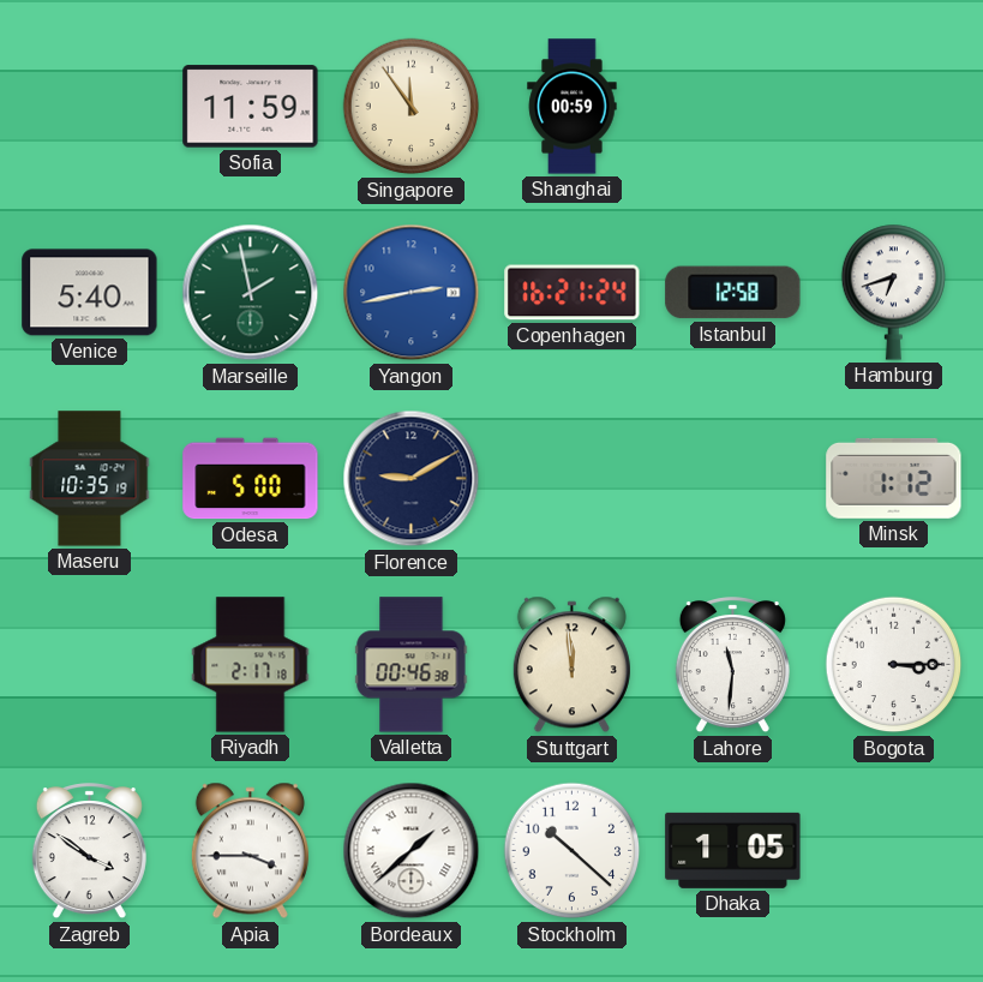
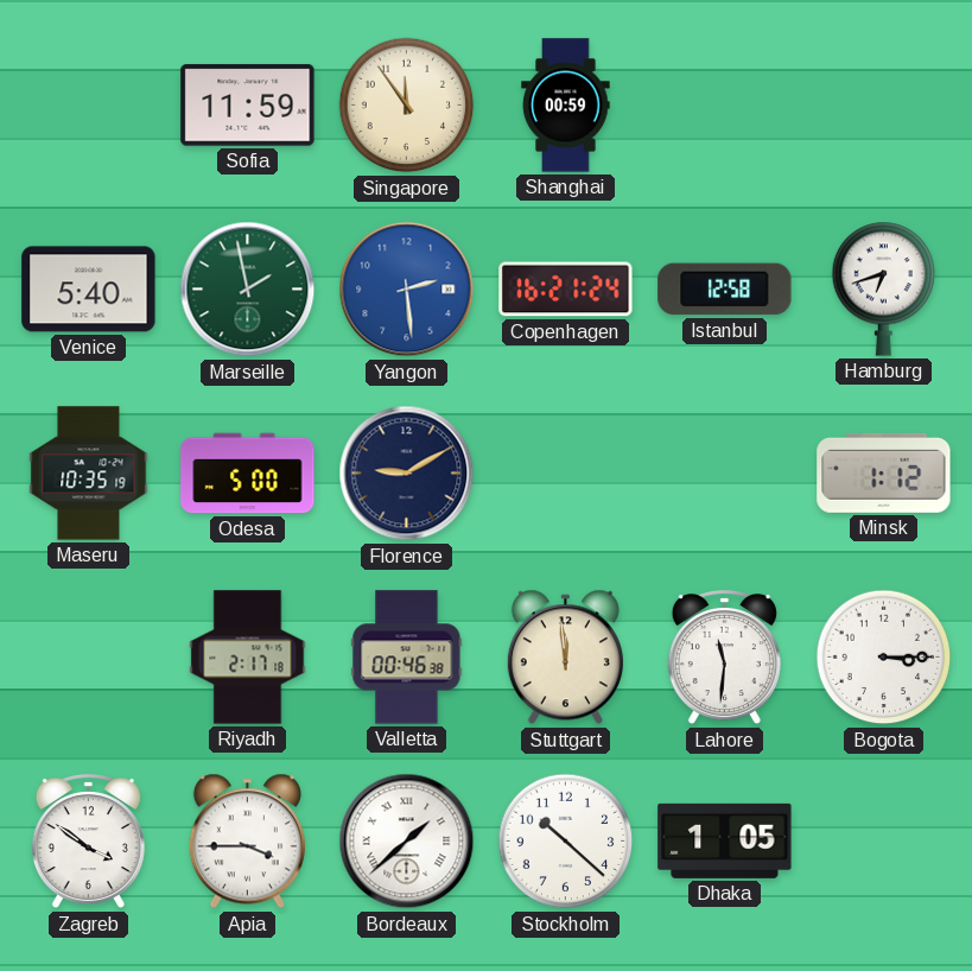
Yangon: 2:43 -> 2:29 (407, 290)
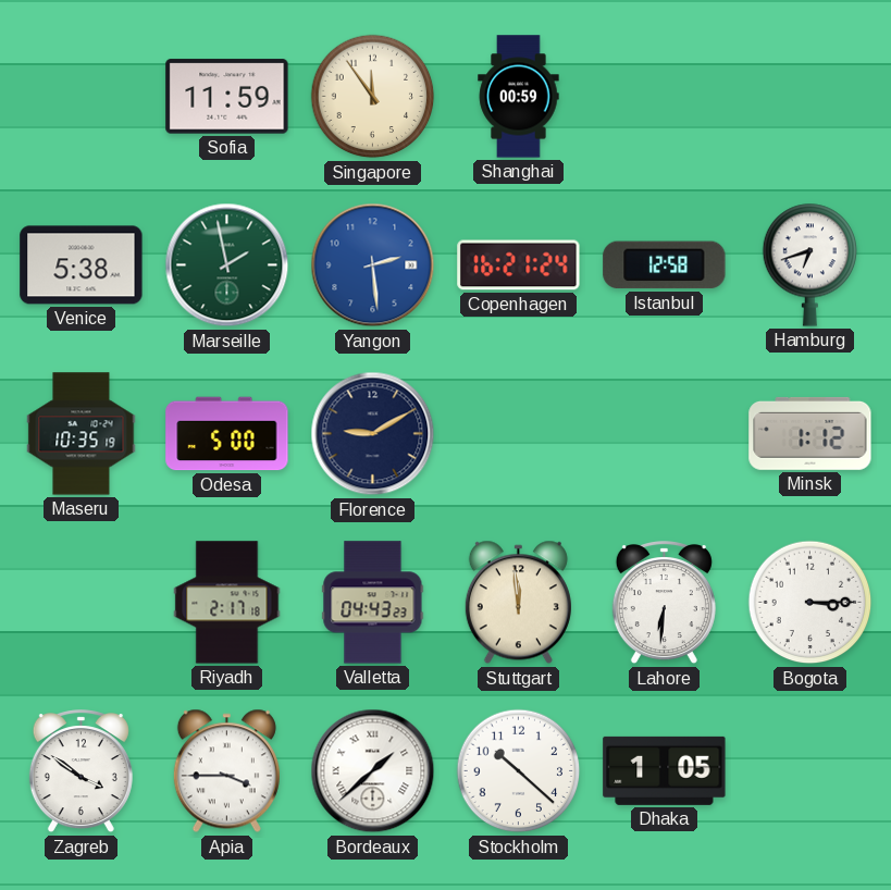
Venice: 5:40 -> 5:38 (82, 265)
Valletta: 00:46 -> 04:43 (373, 603)
Lahore: 11:31 -> 6:31 (664, 603)
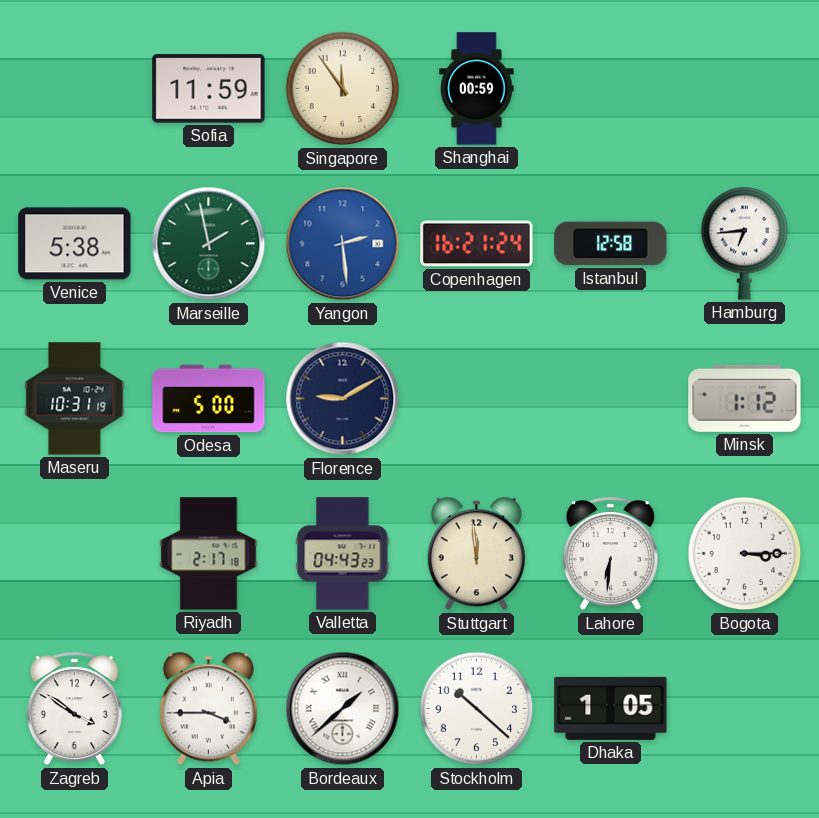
Hamburg: 6:42 -> 6:44 (745, 243)
Maseru: 10:35 -> 10:31 (75, 399)
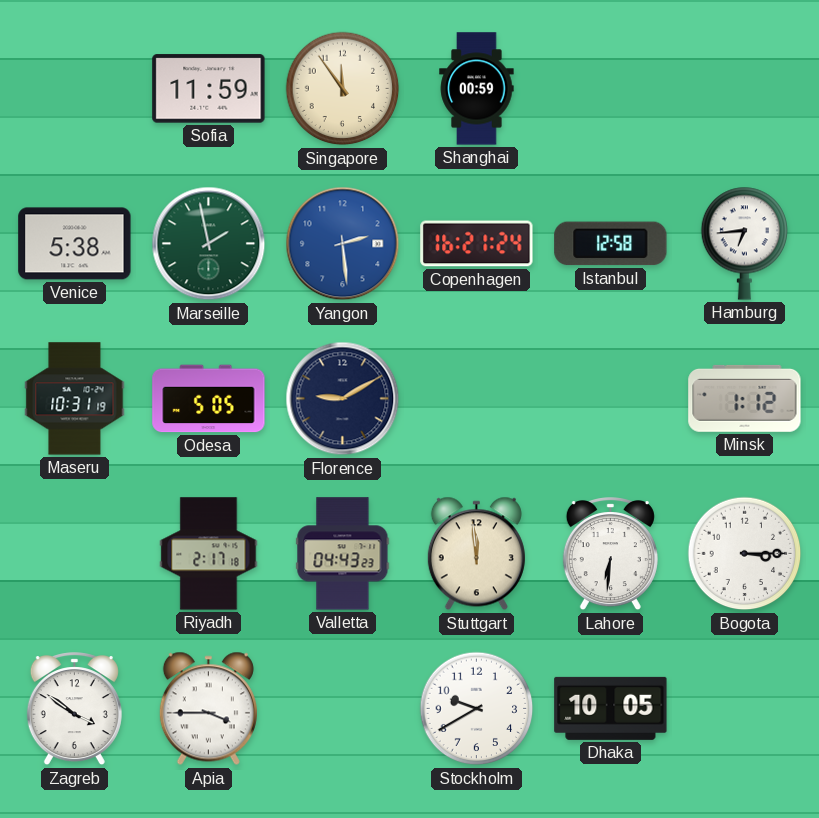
Odesa: 5:00 -> 5:05 (209, 399)
Bordeaux: 1:38 -> none (343, 709)
Stockholm: 10:22 -> 9:40 (477, 709)
Dhaka: 1:05 -> 10:05 (611, 708)
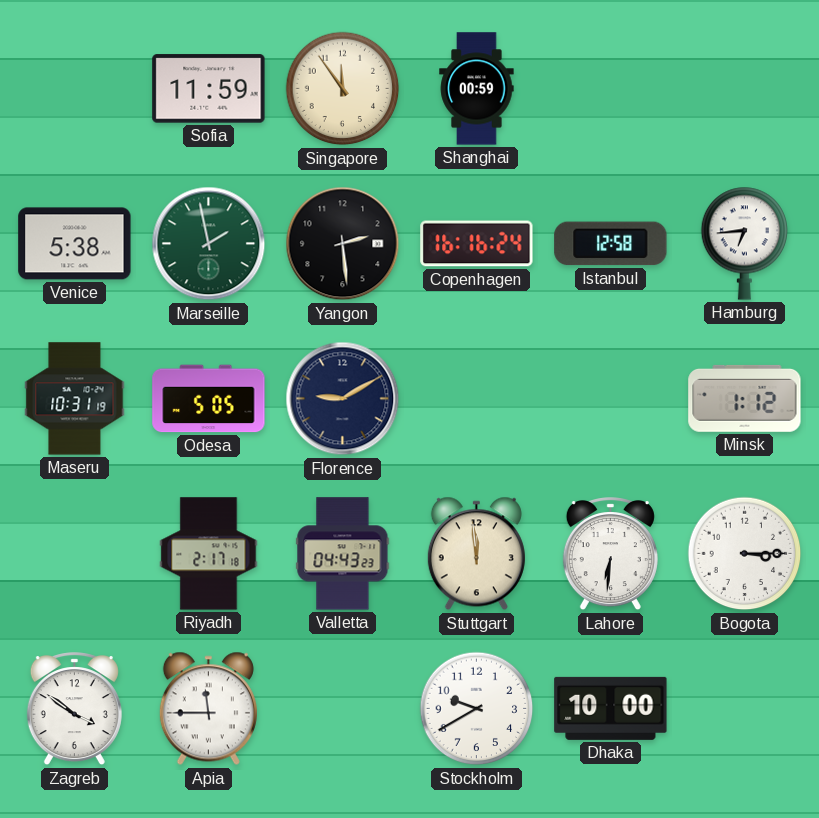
Yangon dial: blue -> black (343, 244)
Copenhagen: 16:21 -> 16:16 (477, 244)
Apia: 3:45 -> 11:45 (208, 709)
Dhaka: 10:05 -> 10:00 (611, 708)
